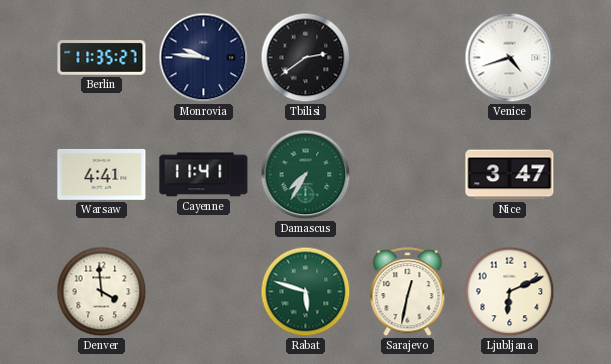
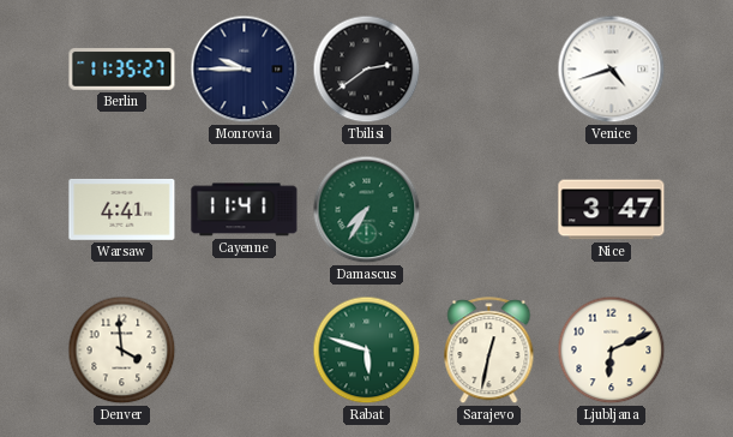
Monrovia: 9:46 -> 9:45 (245, 70)
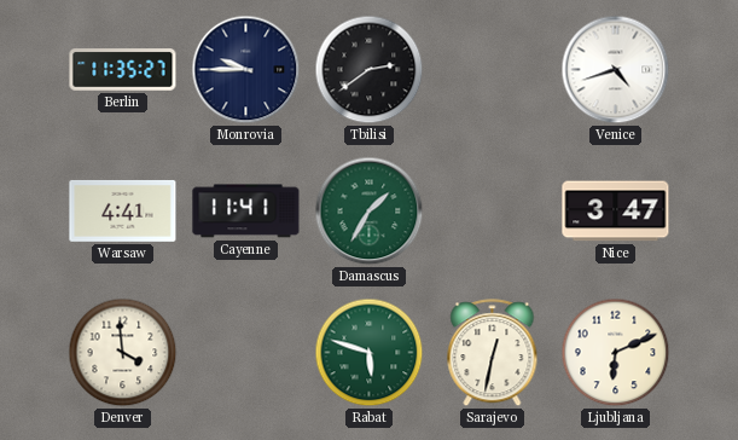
Damascus: 7:35 -> 1:35 (370, 212)
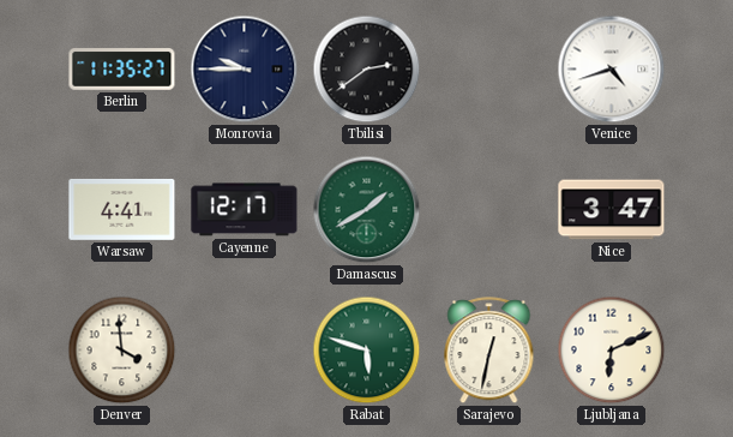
Cayenne: 11:41 -> 12:17 (245, 210)
Damascus: 1:35 -> 1:40 (367, 210)
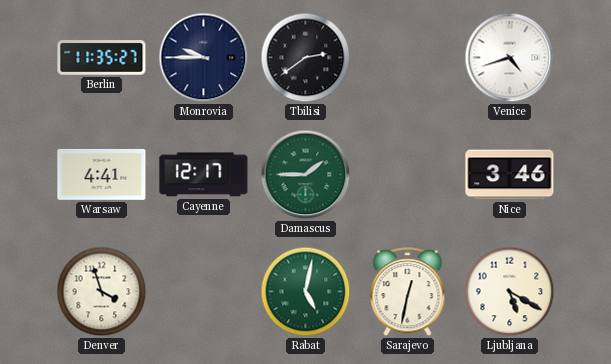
Damascus: 1:40 -> 1:45 (306, 175)
Nice: 3:47 -> 3:46 (510, 175)
Denver: 3:59 -> 3:57 (102, 292)
Rabat: 5:48 -> 5:02 (306, 292)
Ljubljana: 6:11 -> 5:20 (510, 292)
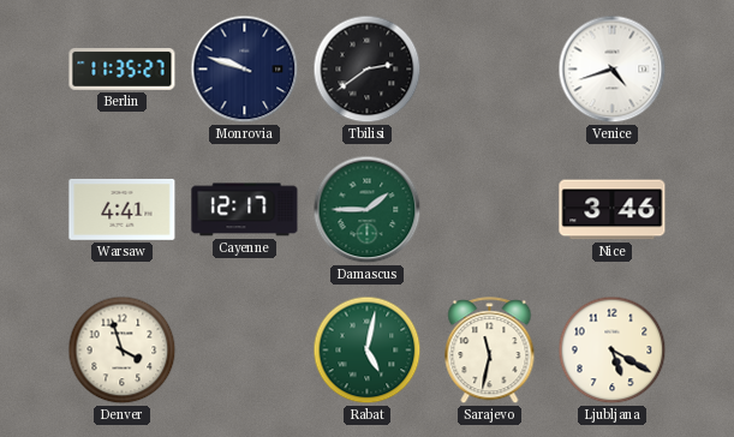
Monrovia: 9:45 -> 9:48 (245, 70)
Sarajevo: 12:32 -> 11:32 (490, 351)
